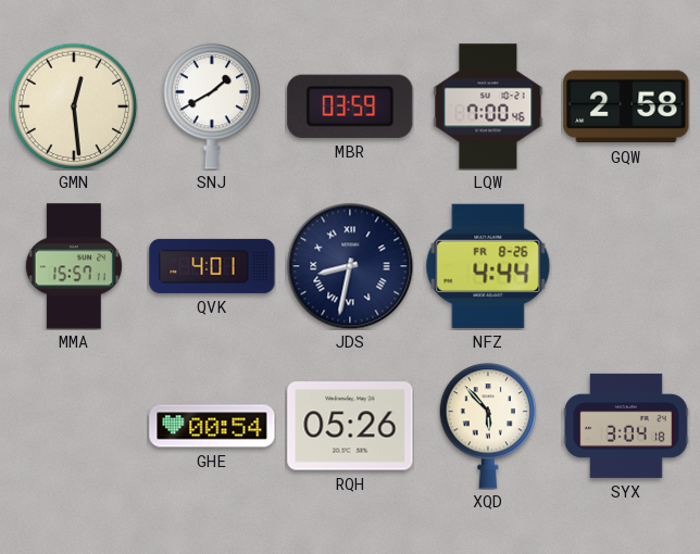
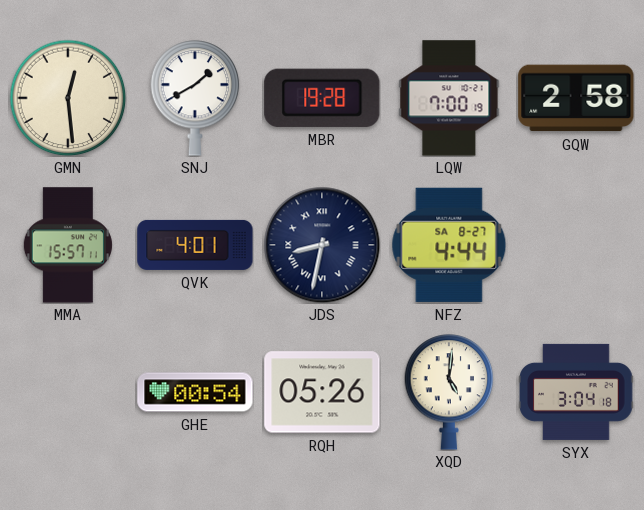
MBR: 03:59 -> 19:28 (322, 98)
LQW: 7:00:46 -> 7:00:19 (449, 98)
NFZ date: FR 8-26 -> SA 8-27 (449, 245)
XQD: 5:53 -> 5:01 (449, 392)
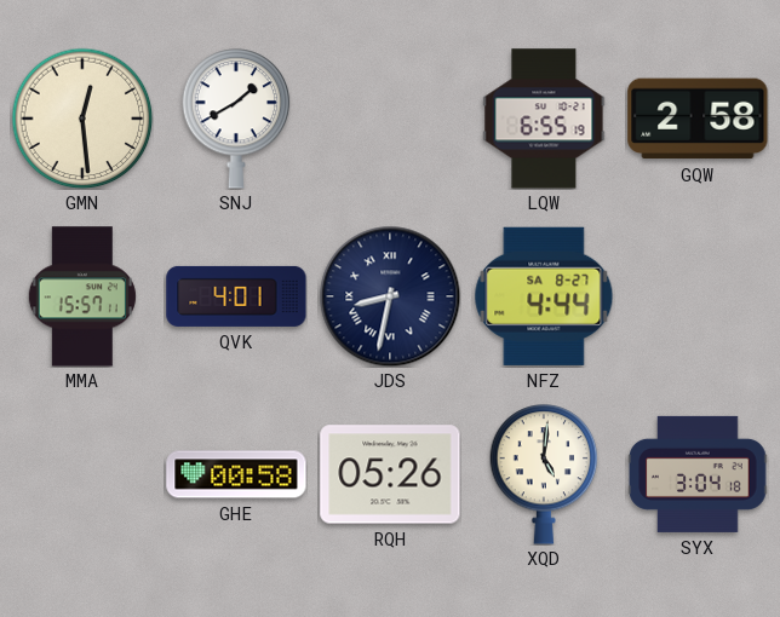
MBR: 19:28 -> none (322, 98)
LQW: 7:00 -> 6:55 (544, 119)
GHE: 00:54 -> 00:58 (236, 474)
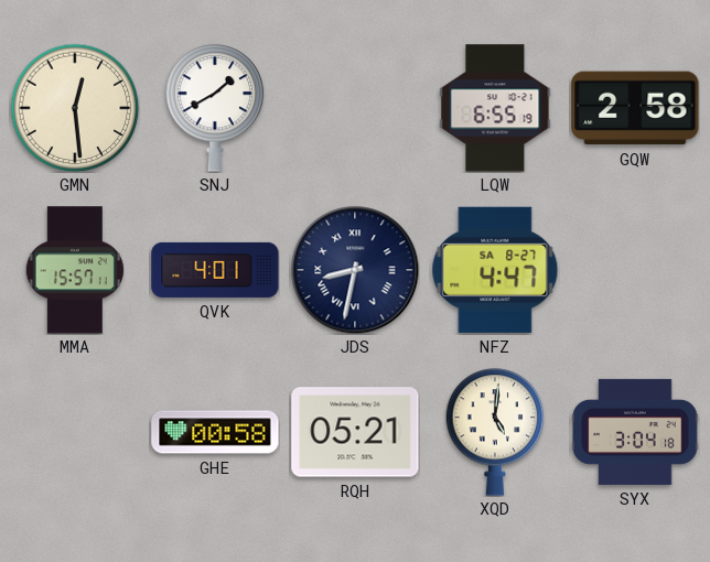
NFZ: 4:44 -> 4:47 (495, 270)
RQH: 05:26 -> 05:21 (355, 432)
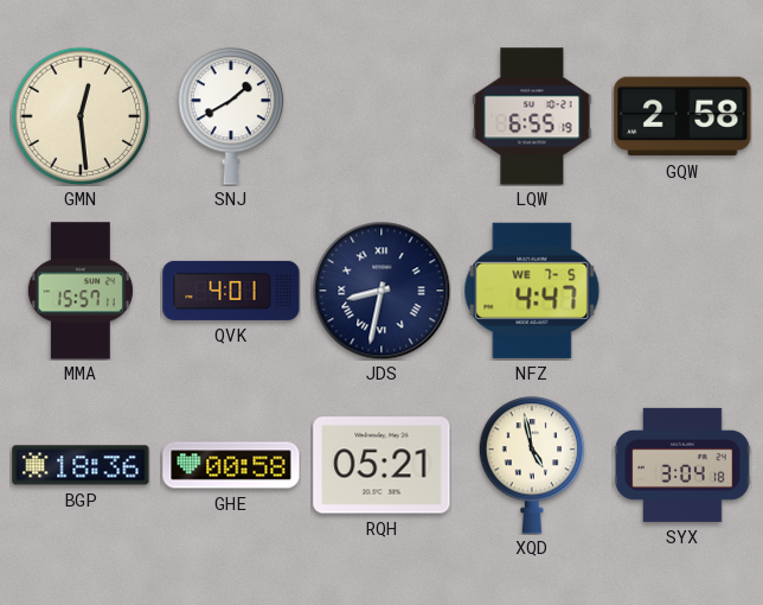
NFZ date: SA 8-27 -> WE 7-5 (532, 291)
BGP: none -> 18:36 (81, 465)
XQD: 5:01 -> 4:58 (532, 465)
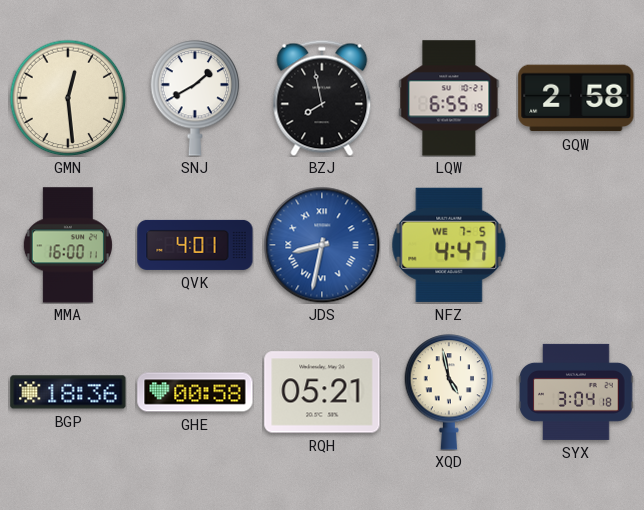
BZJ: none -> 7:58 (322, 98)
MMA: 15:57 -> 16:00 (68, 245)
JDS dial: navy -> blue (322, 245)
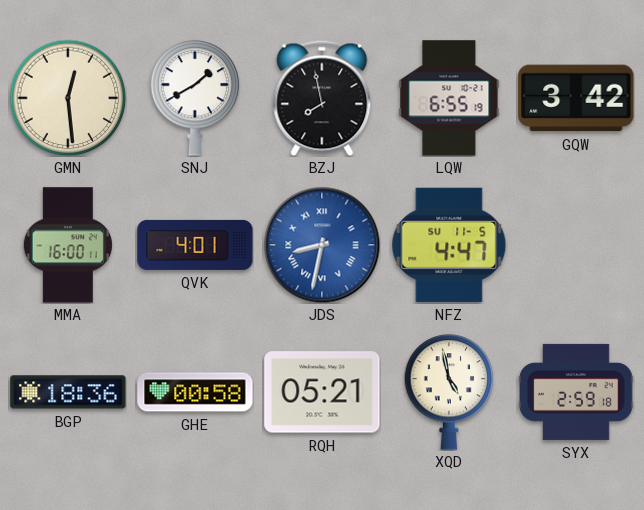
GQW: 2:58 -> 3:42 (576, 98)
NFZ date: WE 7-5 -> SU 11-5 (449, 245)
SYX: 3:04 -> 2:59 (576, 392)
